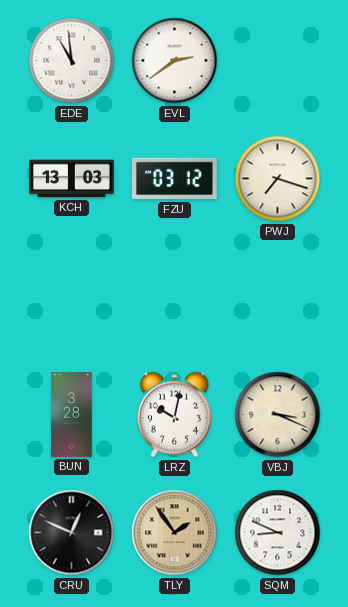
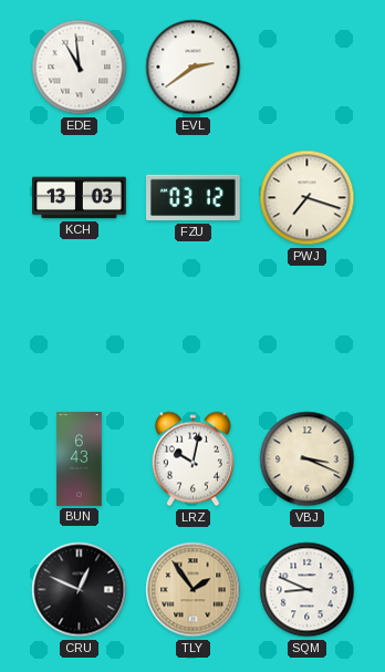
BUN: 3:28 -> 6:43 (80, 459)
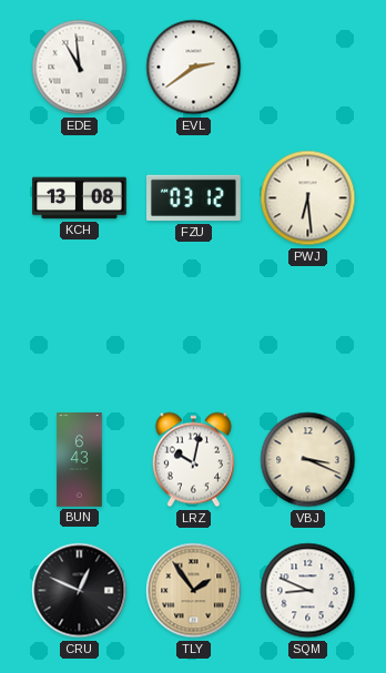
KCH: 13:03 -> 13:08 (80, 198)
PWJ: 7:18 -> 6:29 (308, 198)
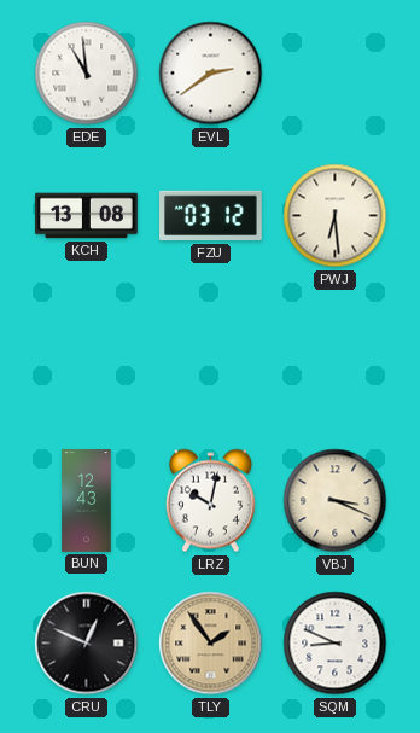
BUN: 6:43 -> 12:43 (87, 501)
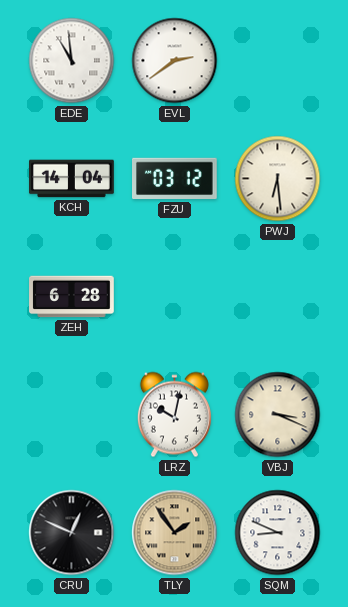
KCH: 13:08 -> 14:04 (72, 179)
ZEH: none -> 6:28 (72, 297)
BUN: 12:43 -> none (87, 501)
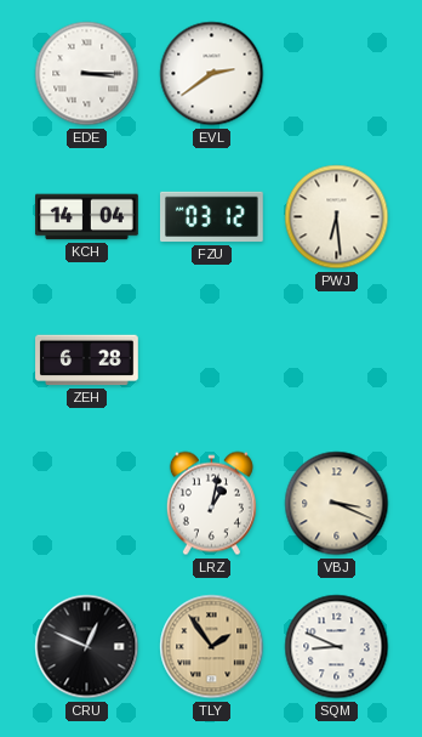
EDE: 10:59 -> 3:15 (87, 74)
LRZ: 10:02 -> 1:02 (211, 504)
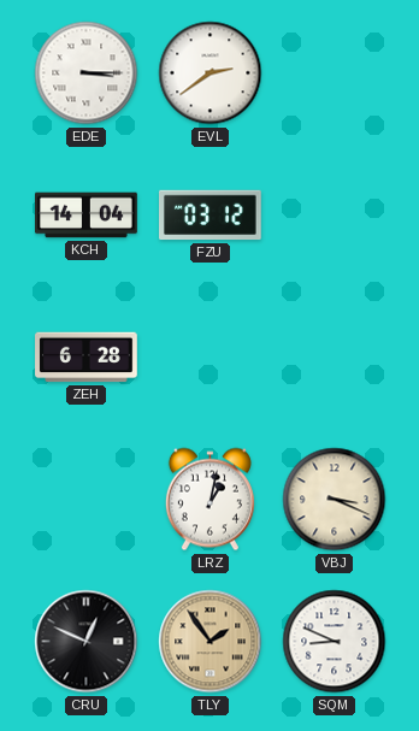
PWJ: 6:29 -> none (337, 217)
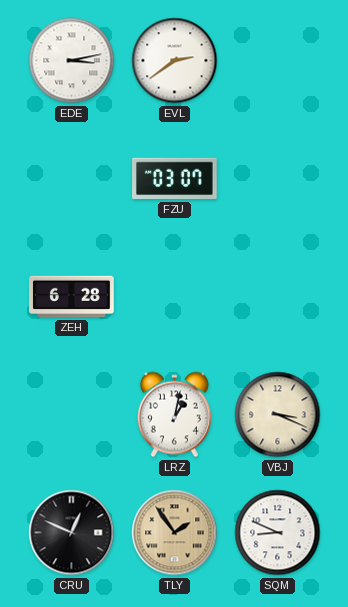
EDE: 3:15 -> 3:13 (72, 61)
KCH: 14:04 -> none (87, 216)
FZU: 03:12 -> 03:07 (175, 179)
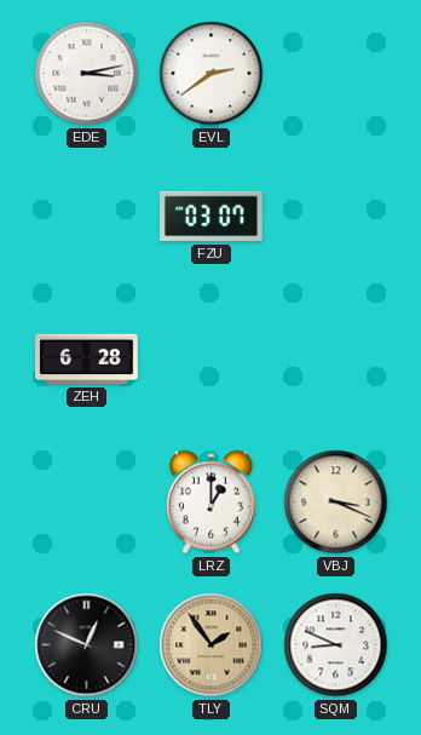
LRZ: 1:02 -> 1:00 (211, 503)
